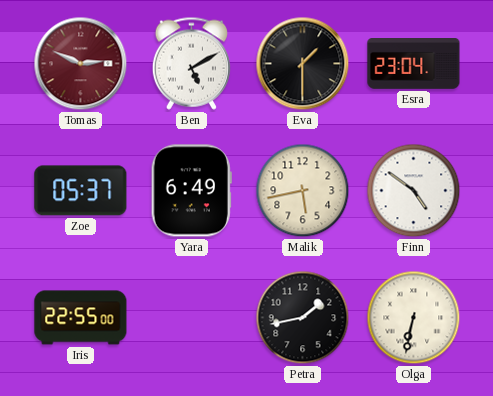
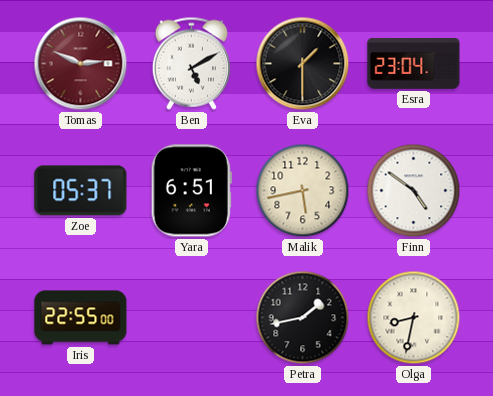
Yara: 6:49 -> 6:51 (191, 191)
Olga: 6:32 -> 8:32 (414, 318)
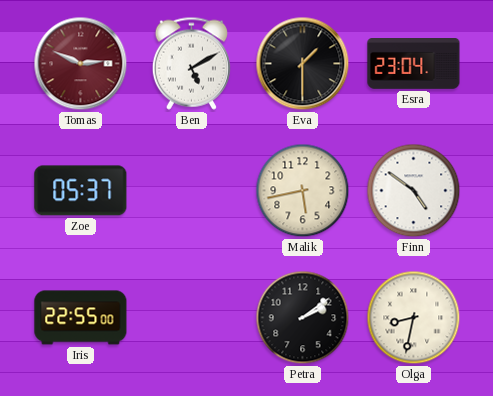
Yara: 6:51 -> none (191, 191)
Petra: 1:43 -> 2:09 (303, 318)
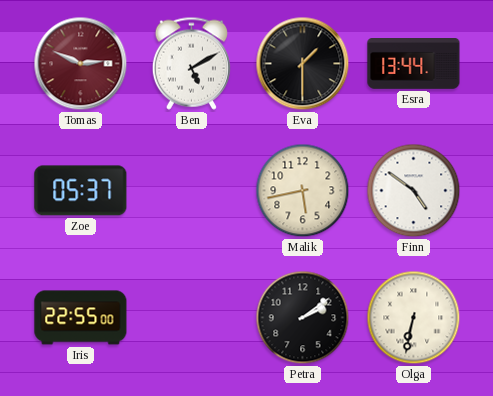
Esra: 23:04 -> 13:44 (414, 64)
Olga: 8:32 -> 6:32 (414, 318)
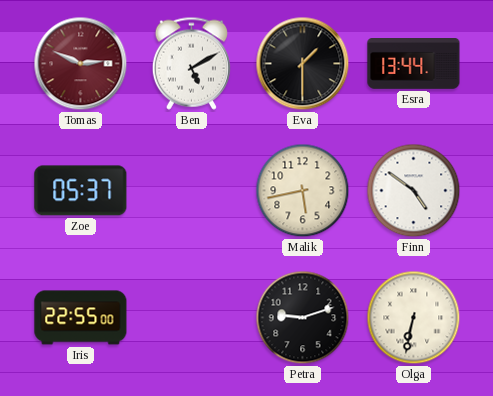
Petra: 2:09 -> 9:12 (303, 318)
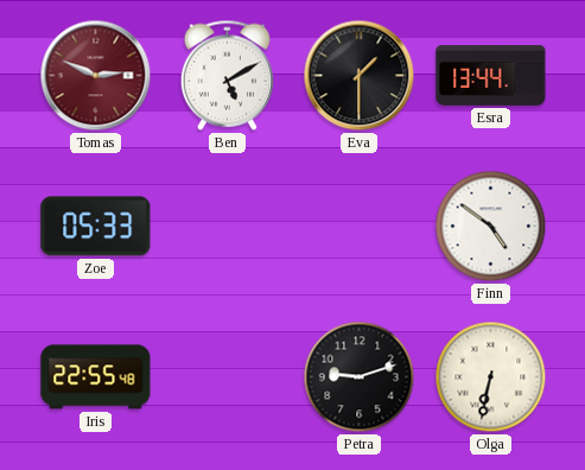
Zoe: 05:37 -> 05:33 (96, 227)
Malik: 5:43 -> none (303, 191)
Iris: 22:55:00 -> 22:55:48 (96, 377)
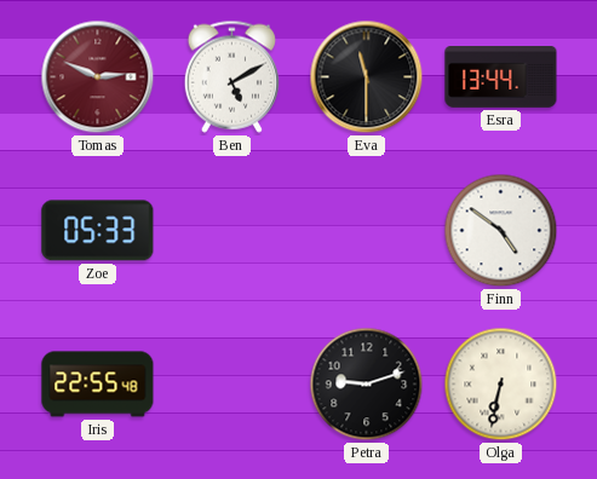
Eva: 1:30 -> 11:30 (367, 77)
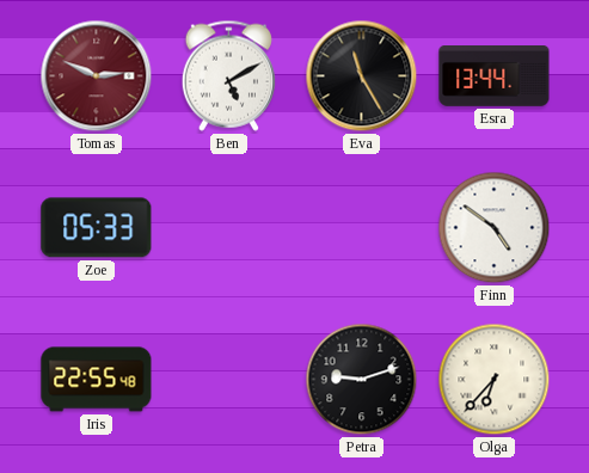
Eva: 11:30 -> 11:25 (362, 76)
Olga: 6:32 -> 6:37 (495, 380)
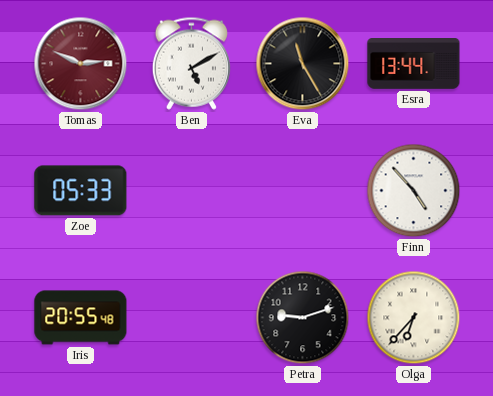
Finn: 4:51 -> 4:53 (414, 191)
Iris: 22:55 -> 20:55 (81, 318)
